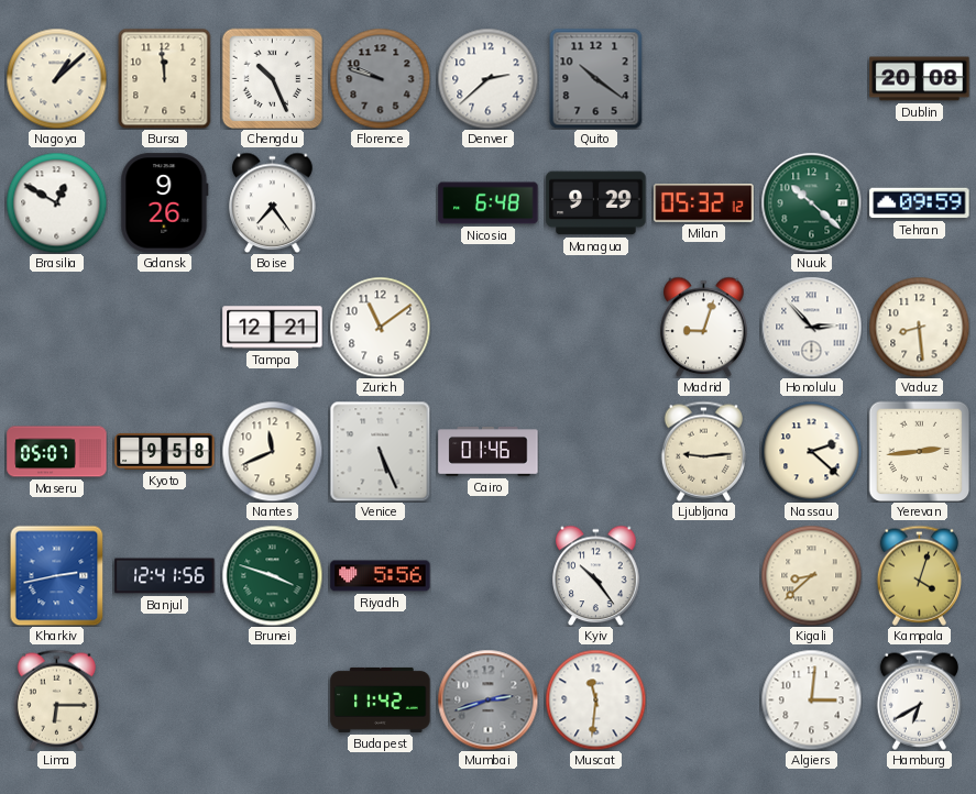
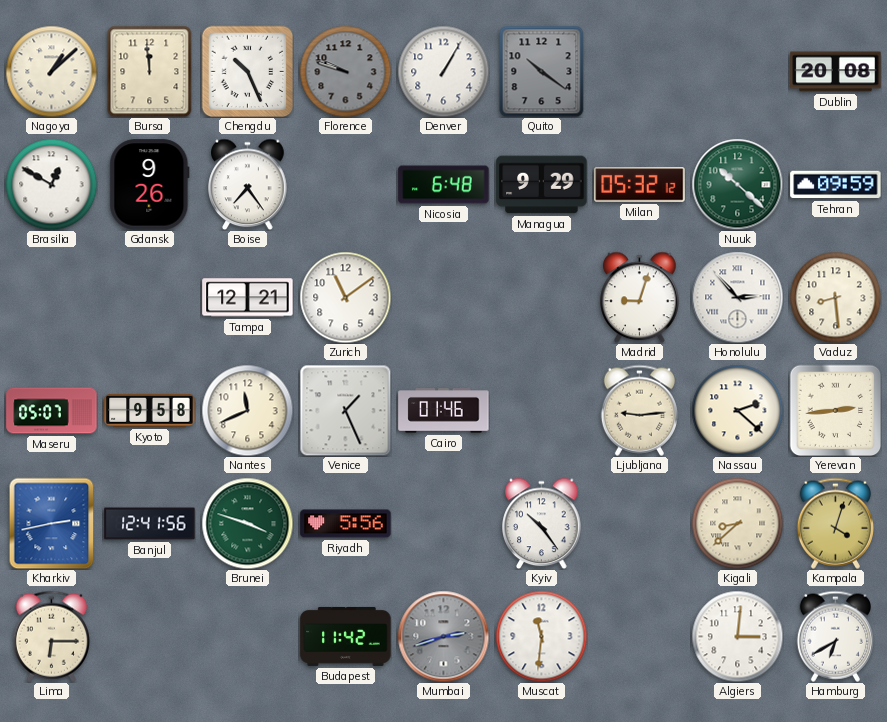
Denver: 2:38 -> 1:05 (443, 71)
Venice: 5:26 -> 1:26 (345, 410)
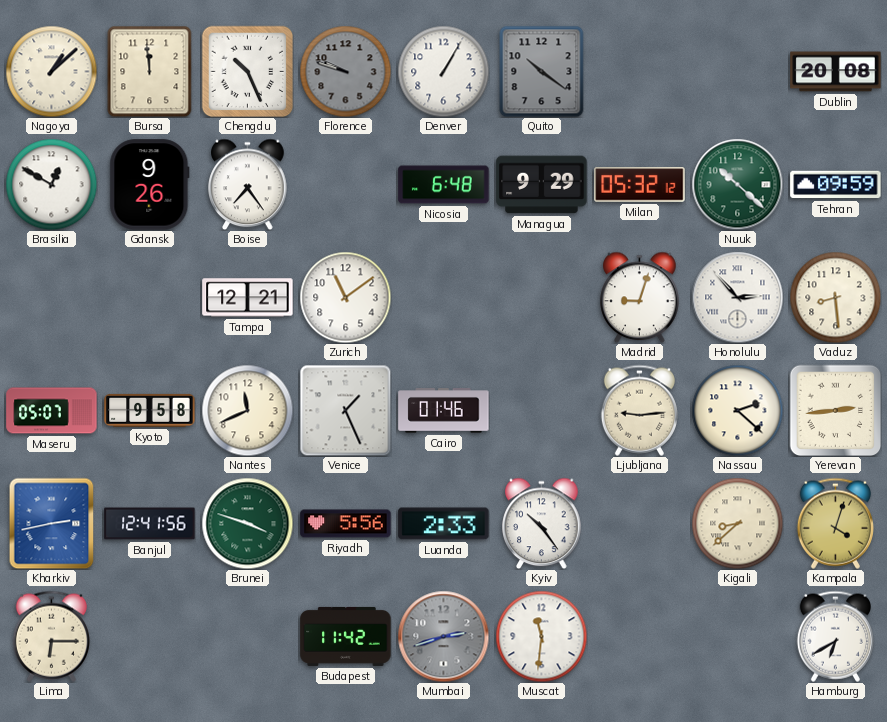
Luanda: none -> 2:33 (444, 524)
Algiers: 3:01 -> none (737, 636)
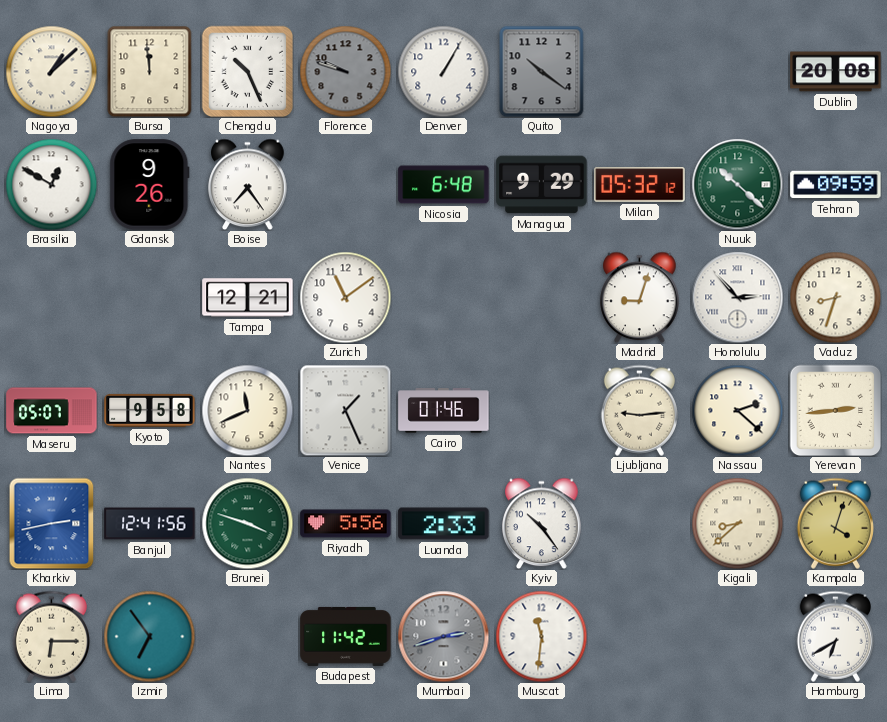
Vaduz: 8:29 -> 8:33 (835, 297)
Izmir: none -> 6:54 (149, 636)
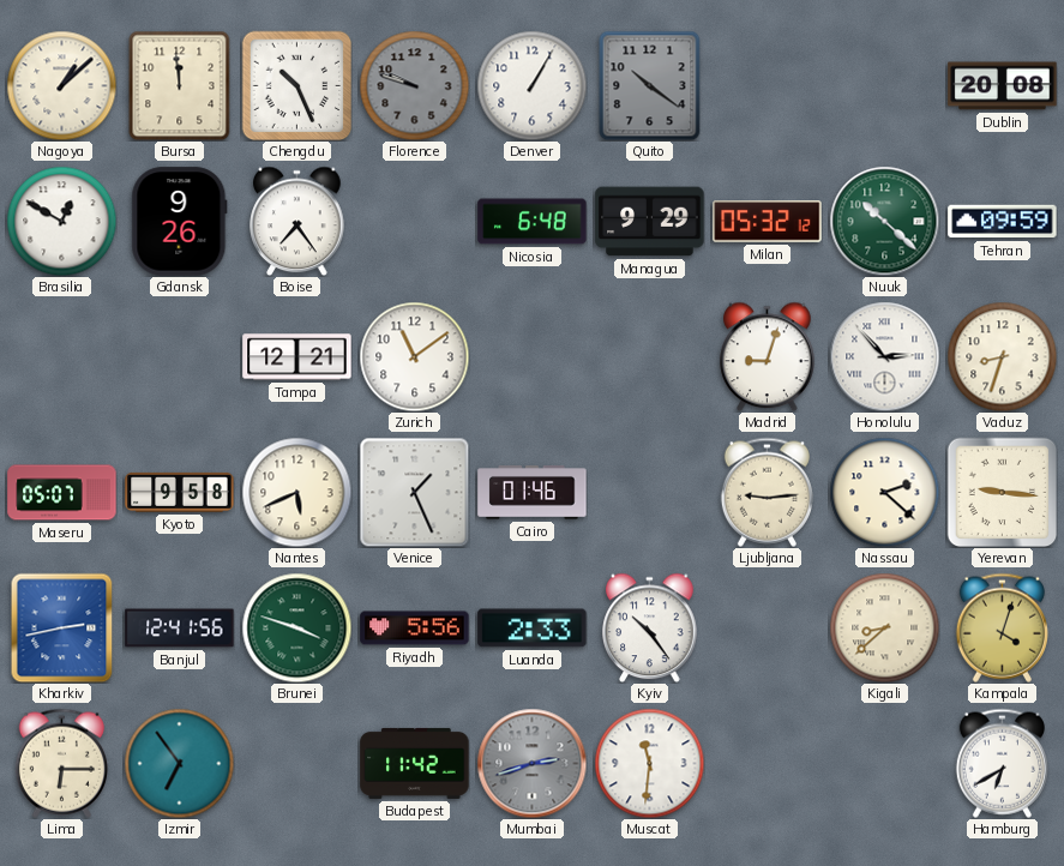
Nantes: 11:41 -> 5:41 (296, 492)
Yerevan: 2:44 -> 9:16 (1002, 492)
